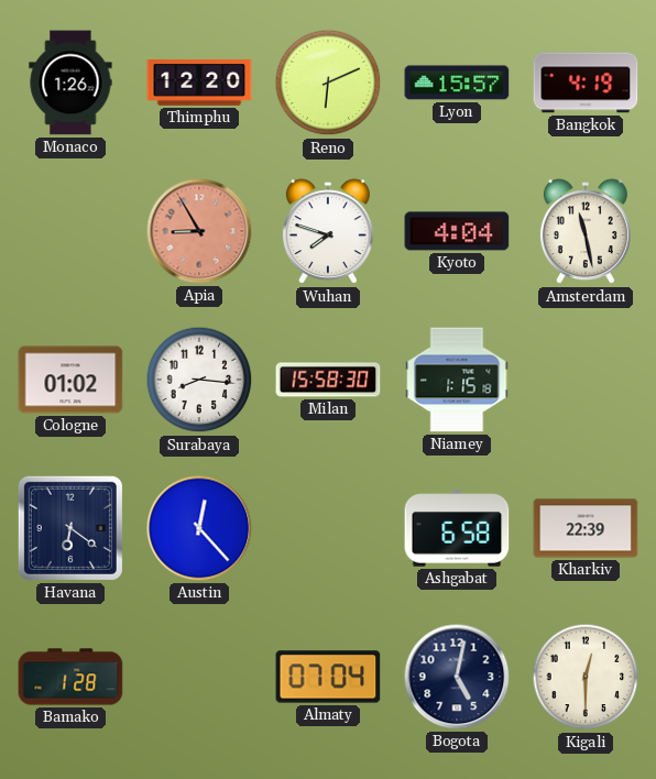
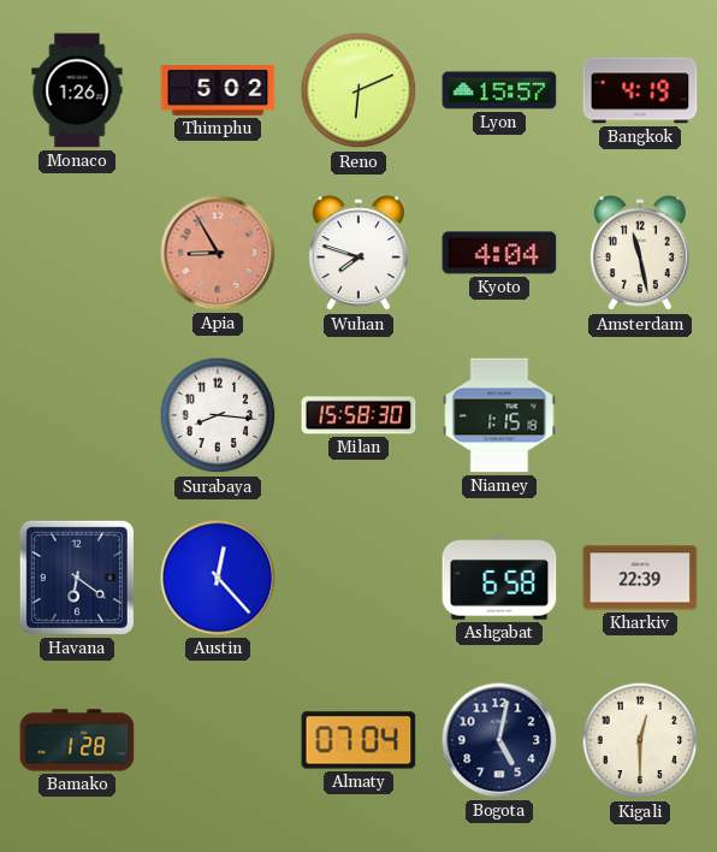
Thimphu: 12:20 -> 5:02 (218, 90)
Cologne: 01:02 -> none (70, 380)
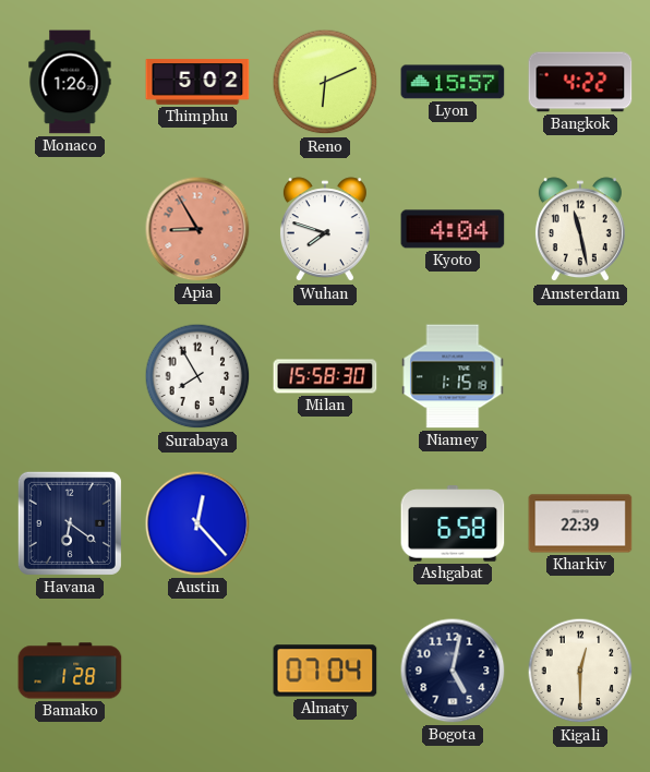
Bangkok: 4:19 -> 4:22 (580, 82)
Surabaya: 8:16 -> 7:55 (197, 376)
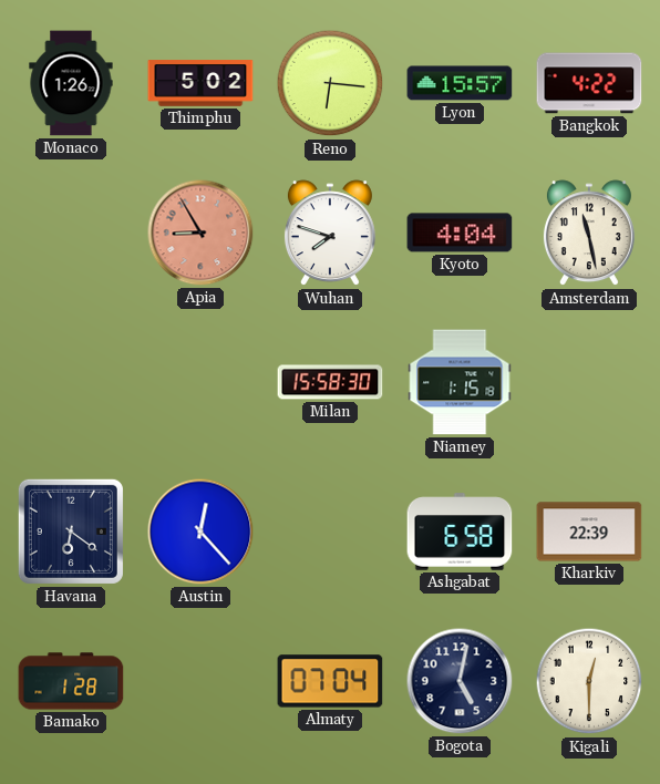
Reno: 6:11 -> 6:16 (330, 83)
Surabaya: 7:55 -> none (197, 376)
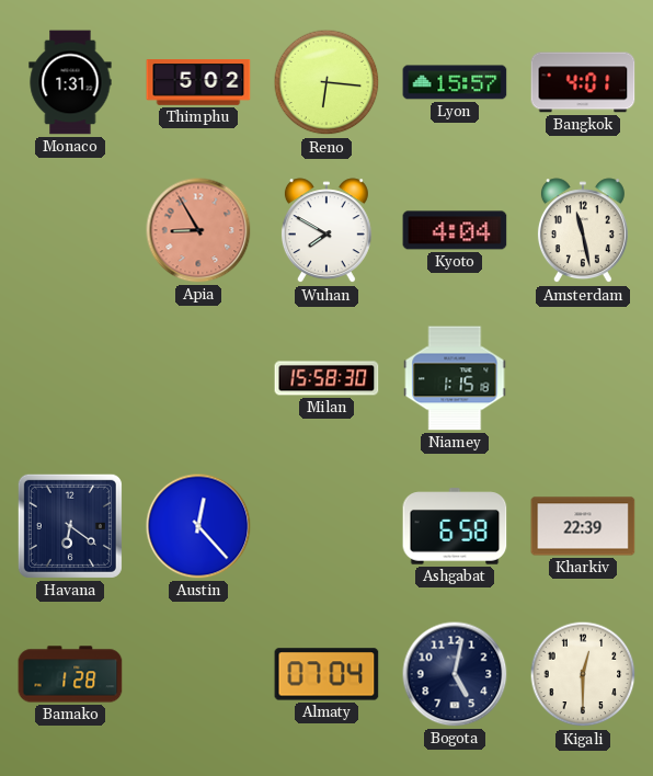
Monaco: 1:26 -> 1:31 (70, 82)
Bangkok: 4:22 -> 4:01 (583, 82)
Wuhan: 7:48 -> 7:50 (326, 231)
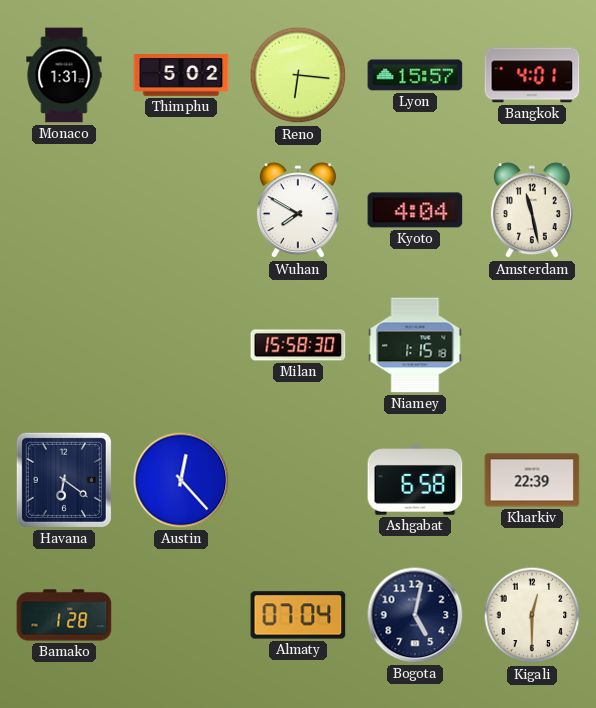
Apia: 8:55 -> none (198, 230)
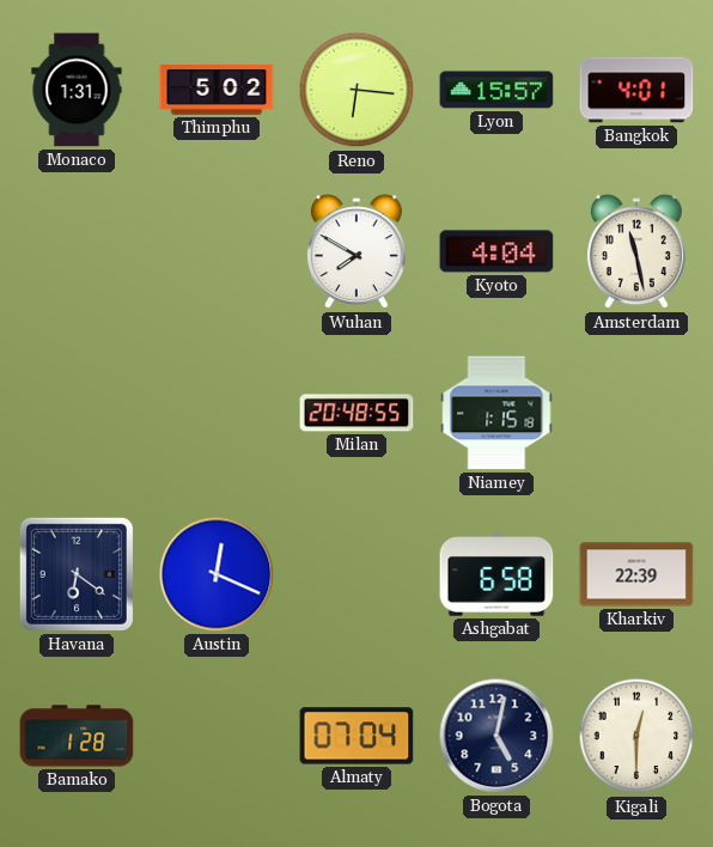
Milan: 15:58 -> 20:48 (356, 413)
Austin: 12:23 -> 12:19 (217, 574)
